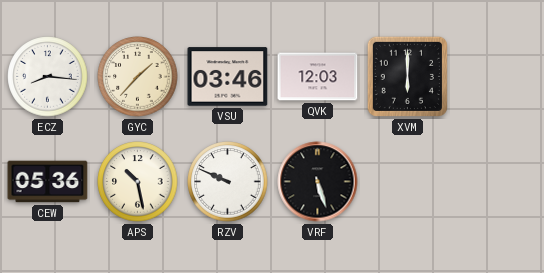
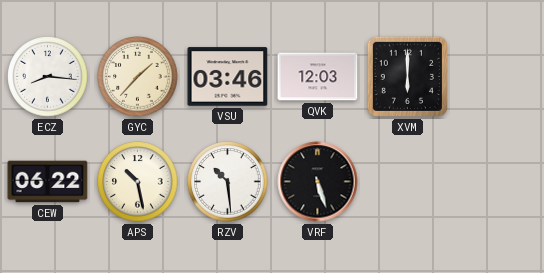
CEW: 05:36 -> 06:22 (48, 182)
RZV: 9:49 -> 10:29 (228, 182)
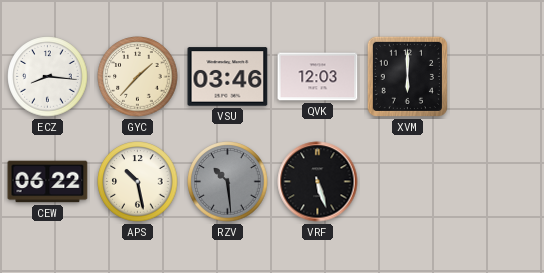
RZV dial: white -> grey (228, 182)
